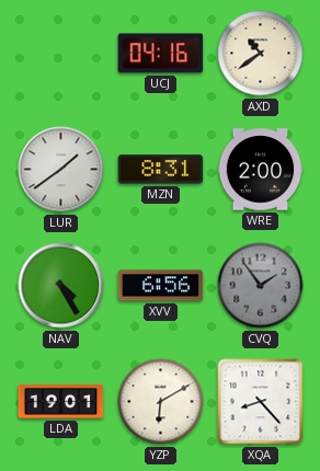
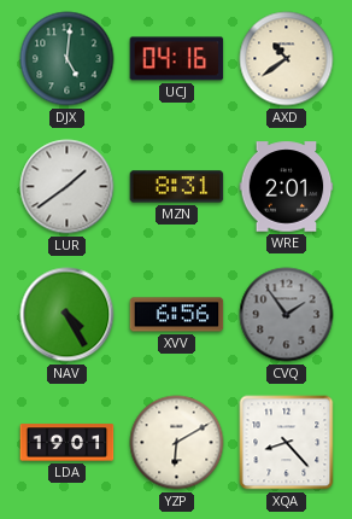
DJX: none -> 5:01 (68, 59)
WRE: 2:00 -> 2:01 (287, 187)
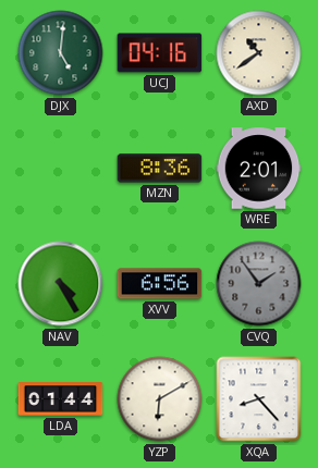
LUR: 1:39 -> none (68, 187)
MZN: 8:31 -> 8:36 (160, 169)
LDA: 19:01 -> 01:44 (61, 399)
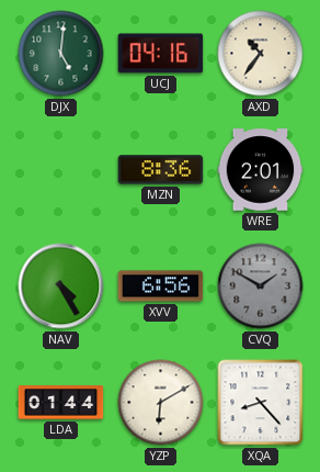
AXD: 10:39 -> 10:36 (261, 54)
CVQ: 1:54 -> 1:50 (261, 286)
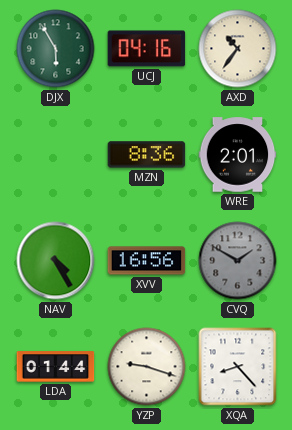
DJX: 5:01 -> 5:55 (56, 49)
XVV: 6:56 -> 16:56 (147, 261)
YZP: 6:10 -> 9:18 (147, 367)
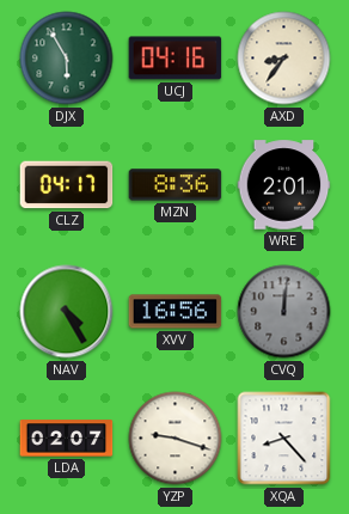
AXD: 10:36 -> 8:36 (284, 59)
CLZ: none -> 04:17 (67, 185)
CVQ: 1:50 -> 12:01 (284, 312)
LDA: 01:44 -> 02:07 (67, 439)
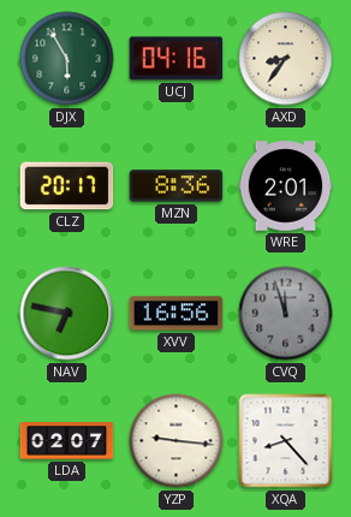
CLZ: 04:17 -> 20:17 (67, 186)
NAV: 4:25 -> 6:47 (67, 314)
CVQ: 12:01 -> 11:57 (286, 314)
YZP: 9:18 -> 9:16 (177, 441)
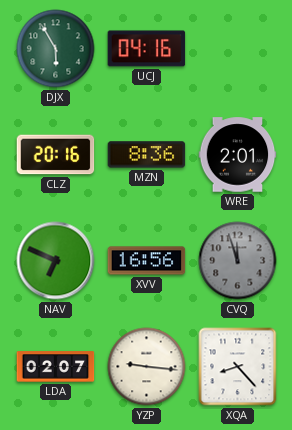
AXD: 8:36 -> none (286, 59)
CLZ: 20:17 -> 20:16 (56, 155)
NAV: 6:47 -> 6:49 (56, 261)
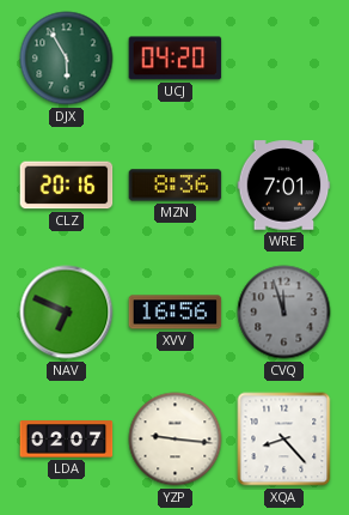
UCJ: 04:16 -> 04:20 (176, 59)
WRE: 2:01 -> 7:01 (284, 186)
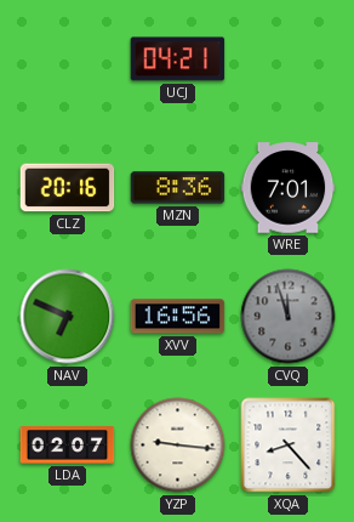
DJX: 5:55 -> none (67, 59)
UCJ: 04:20 -> 04:21 (178, 59)
